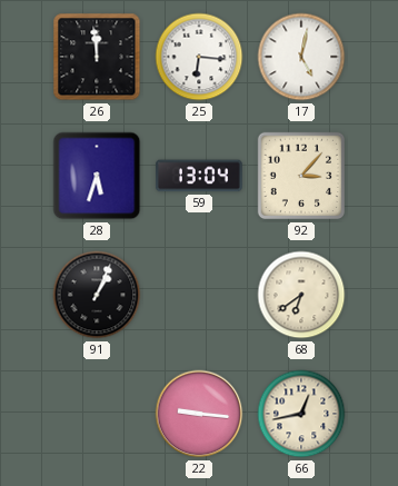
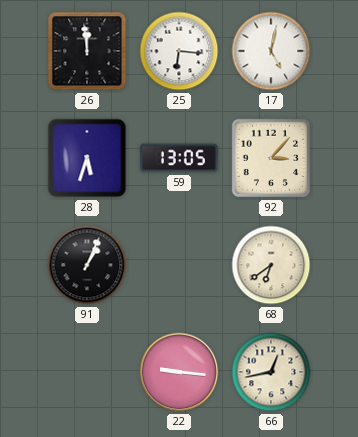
59: 13:04 -> 13:05 (179, 158)
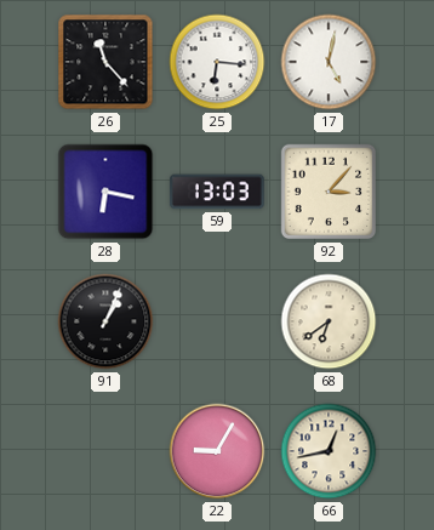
26: 11:59 -> 11:23 (105, 62)
28: 5:33 -> 6:17 (105, 192)
59: 13:05 -> 13:03 (217, 192)
22: 9:16 -> 9:05 (217, 451)
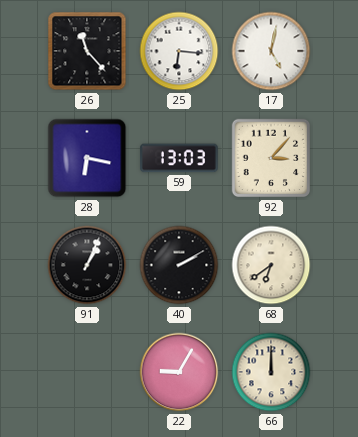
40: none -> 2:10 (179, 265)
66: 12:43 -> 12:00 (271, 372)
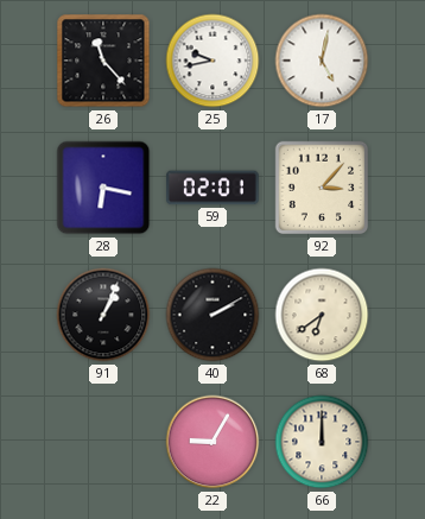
25: 6:16 -> 9:43 (213, 61)
59: 13:03 -> 02:01 (213, 188)
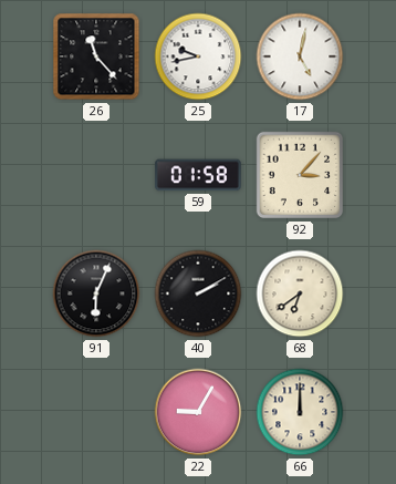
28: 6:17 -> none (103, 188)
59: 02:01 -> 01:58 (198, 175)
91: 1:04 -> 6:04 (96, 294)
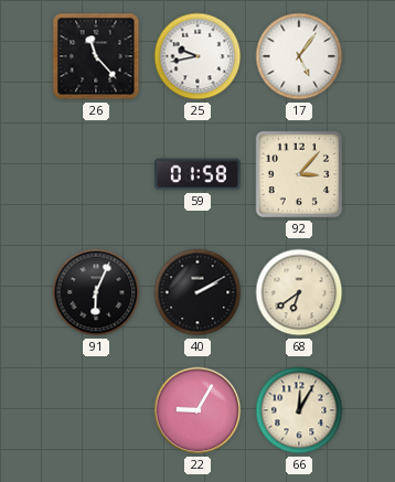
17: 5:02 -> 5:06 (299, 56)
66: 12:00 -> 12:05 (299, 410)
